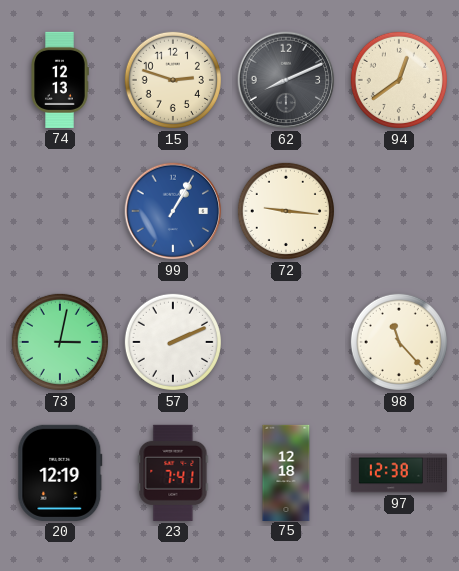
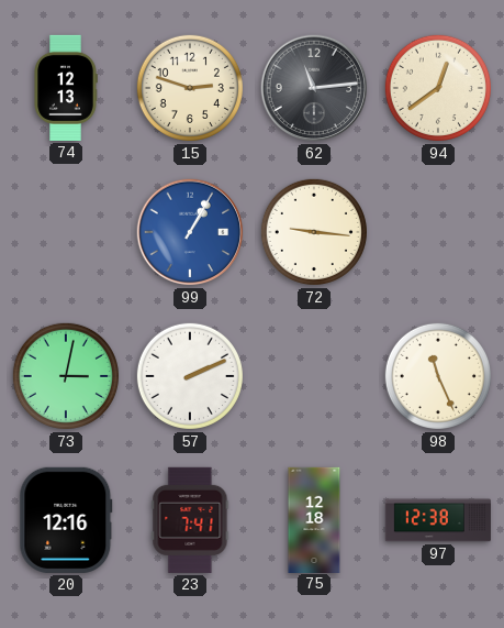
62: 8:11 -> 11:14 (314, 88)
98: 11:23 -> 11:26 (438, 376)
20: 12:19 -> 12:16 (66, 520)
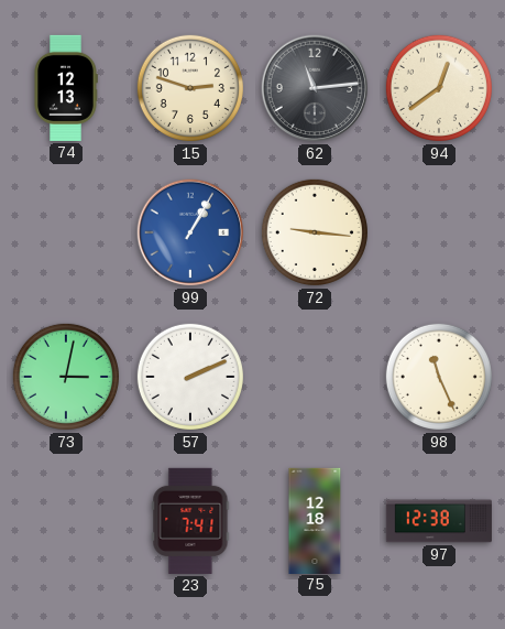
20: 12:16 -> none (66, 520)
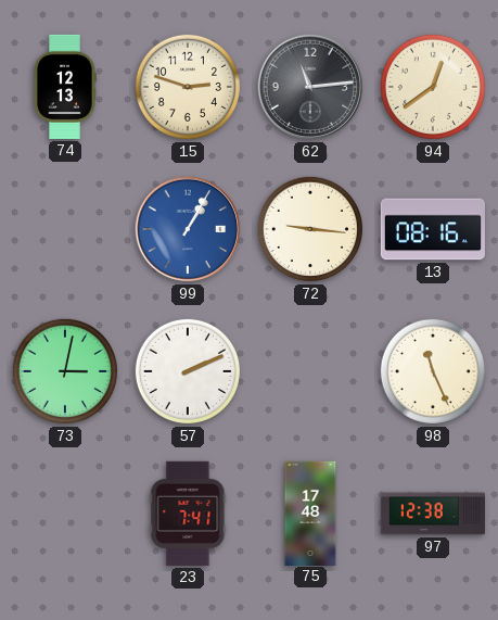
13: none -> 08:16 (433, 229)
75: 12:18 -> 17:48 (310, 513)
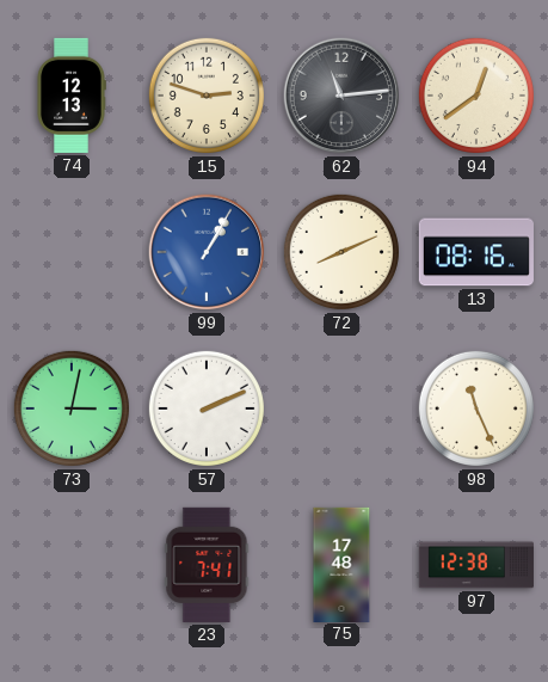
72: 9:16 -> 8:11 (341, 252)
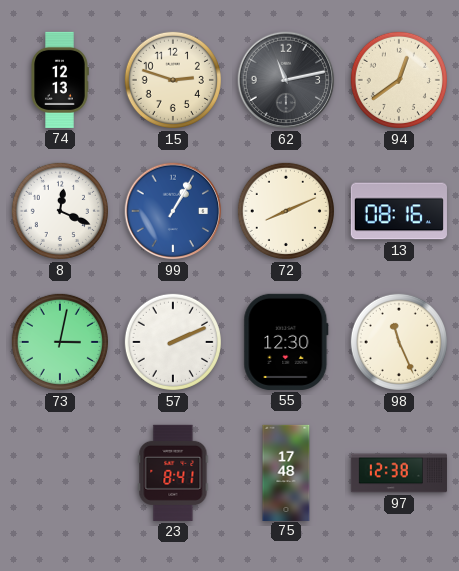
62: 11:14 -> 11:13 (286, 80)
8: none -> 12:19 (60, 211)
55: none -> 12:30 (286, 342)
23: 7:41 -> 8:41 (173, 473)
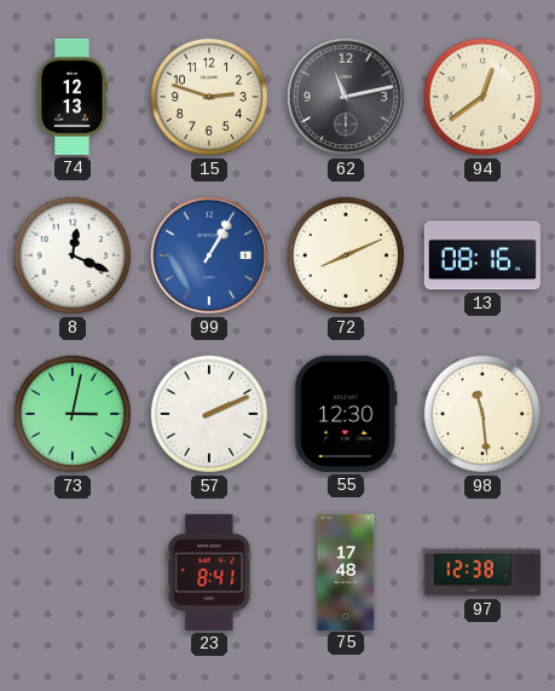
98: 11:26 -> 11:29 (482, 414)
